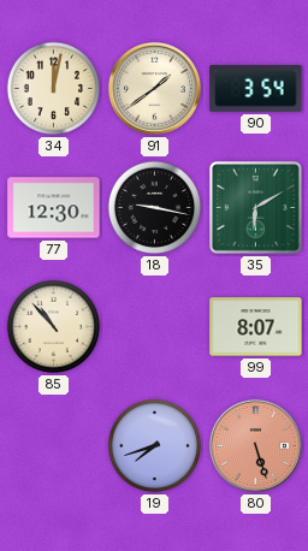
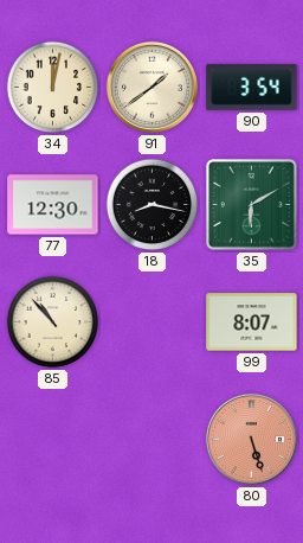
18: 9:17 -> 8:17 (153, 205)
19: 7:42 -> none (155, 446)
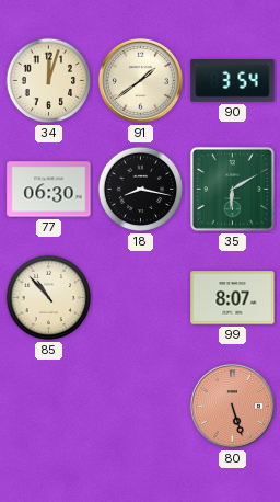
34: 12:02 -> 12:03 (49, 81)
77: 12:30 -> 06:30 (49, 190)
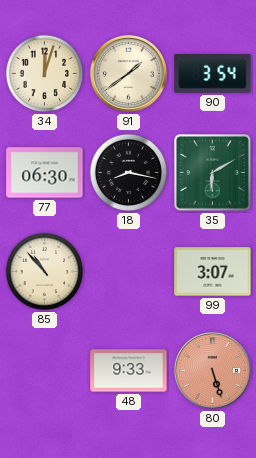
99: 8:07 -> 3:07 (213, 272)
48: none -> 9:33 (129, 371)
